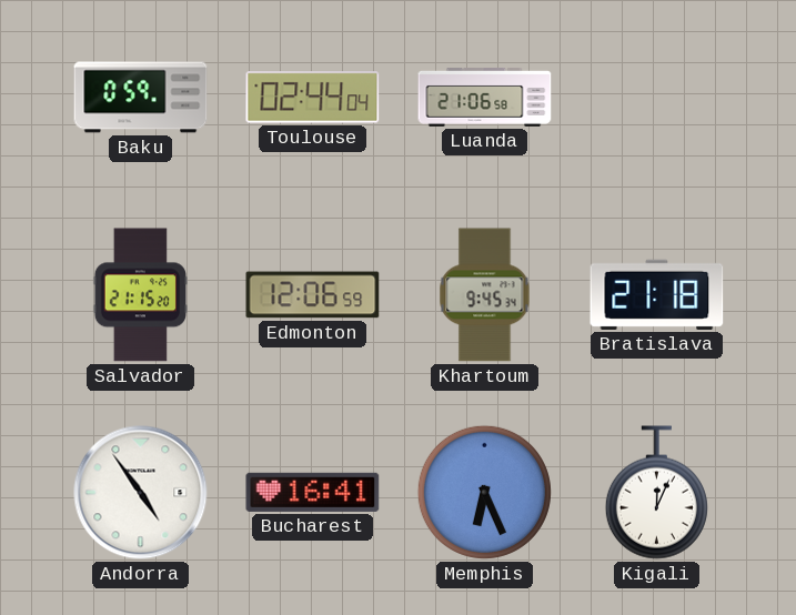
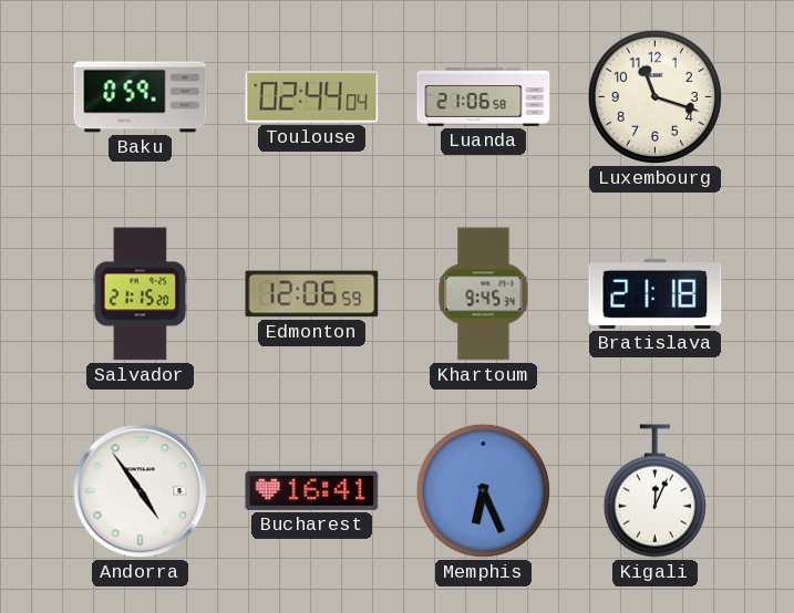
Luxembourg: none -> 11:18 (654, 96)
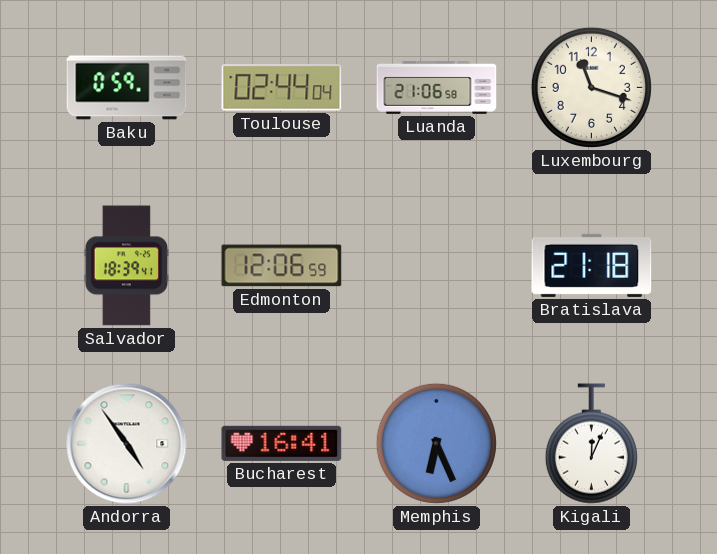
Salvador: 21:15 -> 18:39 (126, 266)
Khartoum: 9:45 -> none (484, 294)
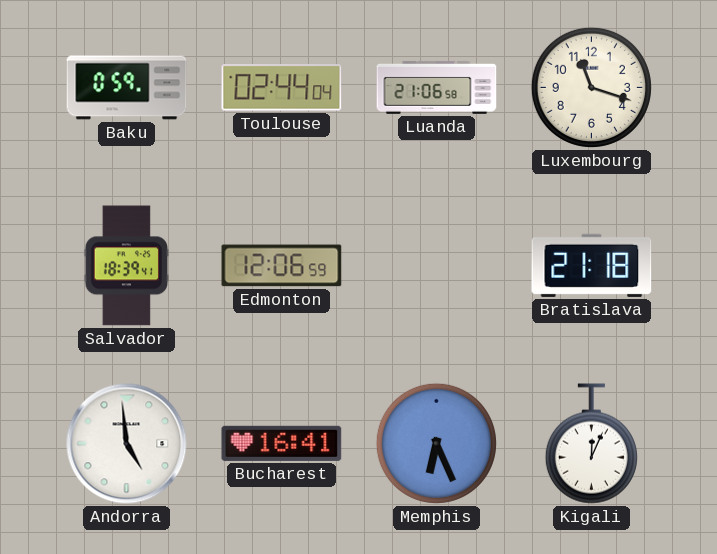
Andorra: 4:54 -> 4:59 (127, 444)
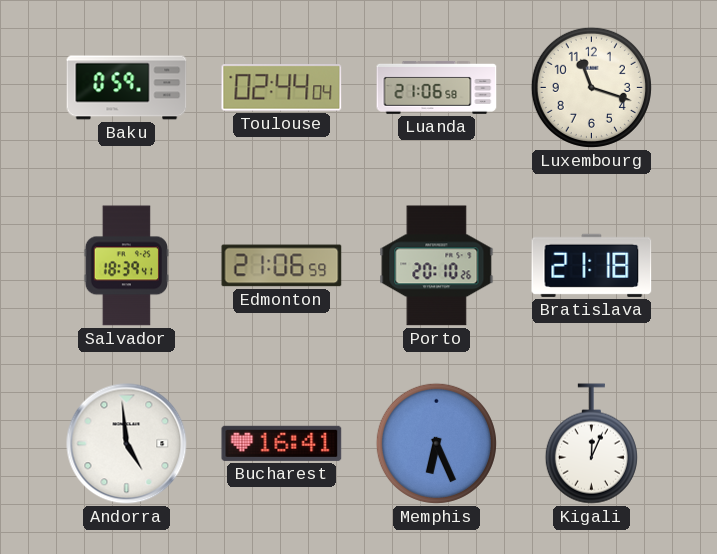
Edmonton: 12:06 -> 21:06 (282, 266)
Porto: none -> 20:10 (437, 266)
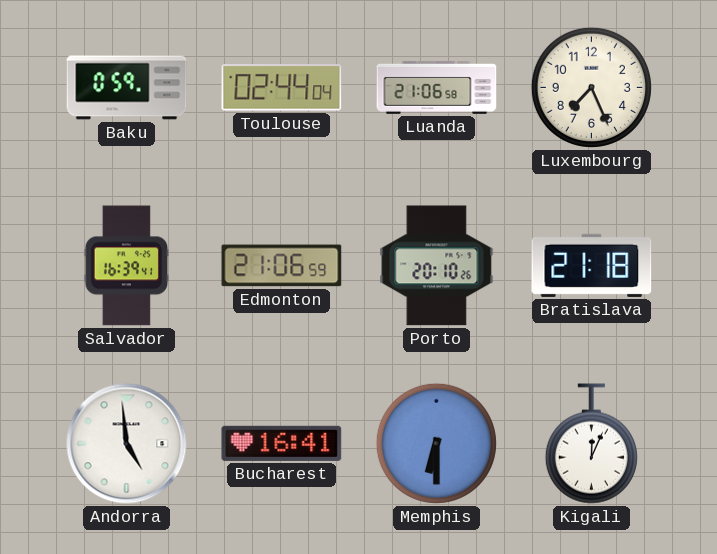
Luxembourg: 11:18 -> 7:26 (591, 87)
Salvador: 18:39 -> 16:39 (126, 266)
Memphis: 6:26 -> 6:30 (436, 443)
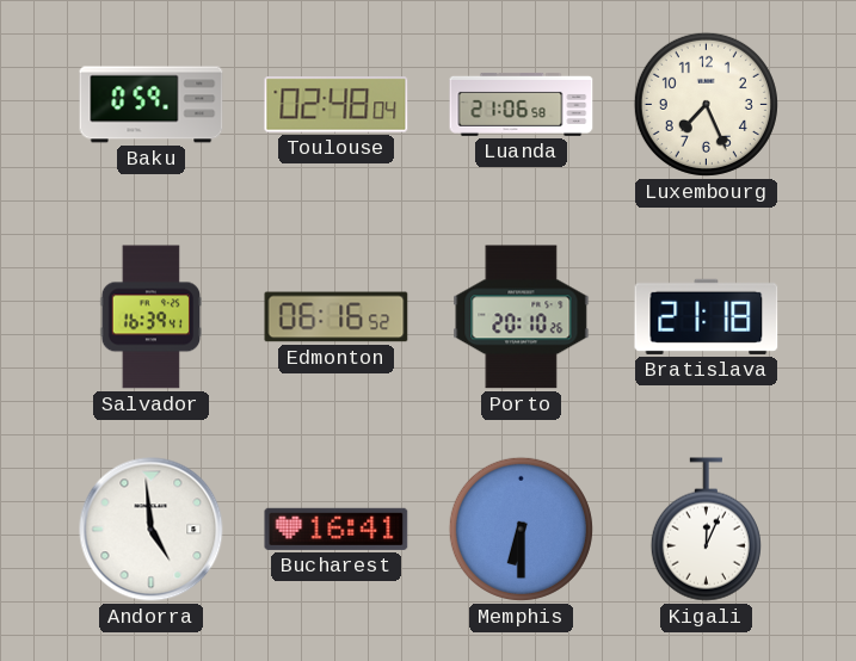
Toulouse: 02:44 -> 02:48 (337, 105)
Edmonton: 21:06 -> 06:16 (337, 317)
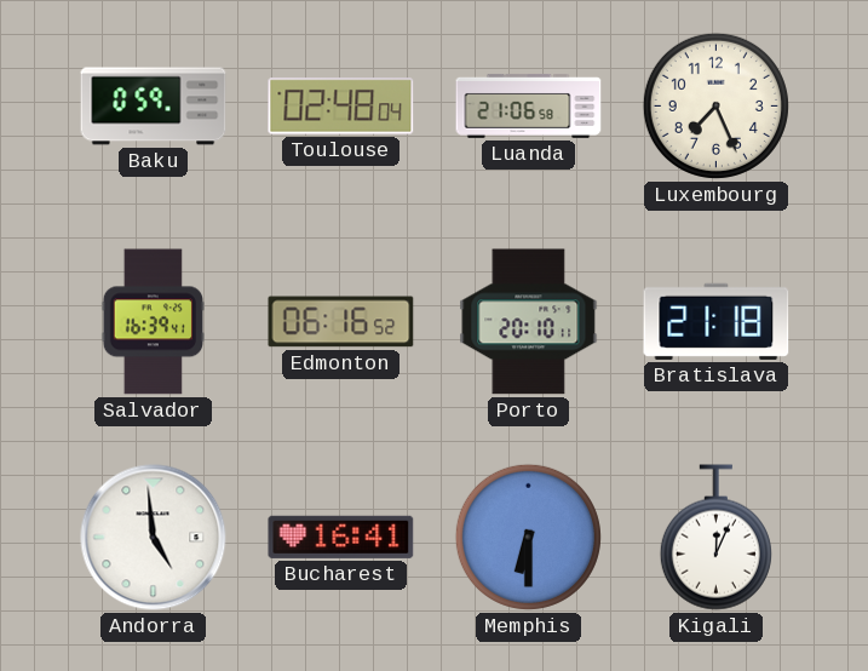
Porto: 20:10:26 -> 20:10:11 (529, 322)
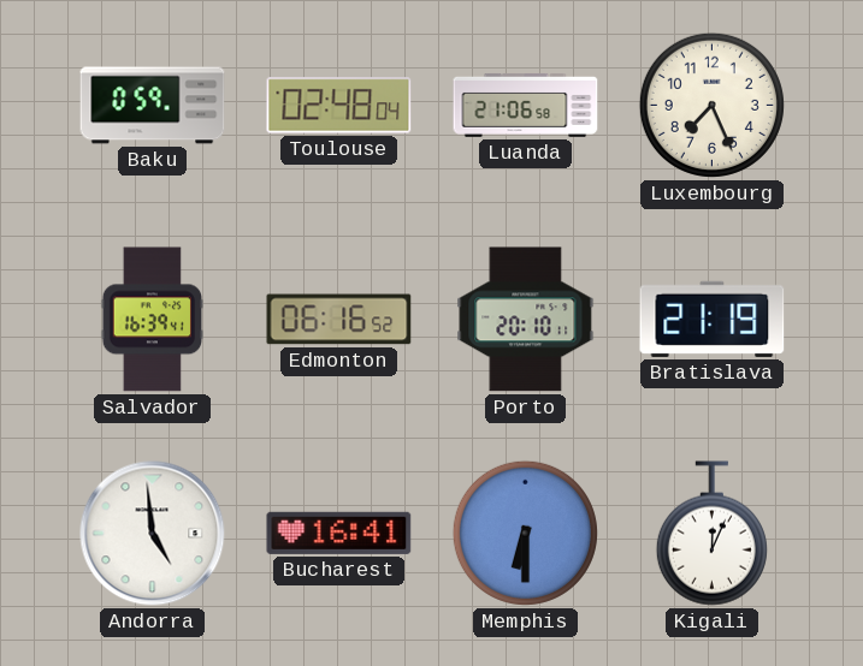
Bratislava: 21:18 -> 21:19 (713, 319)
